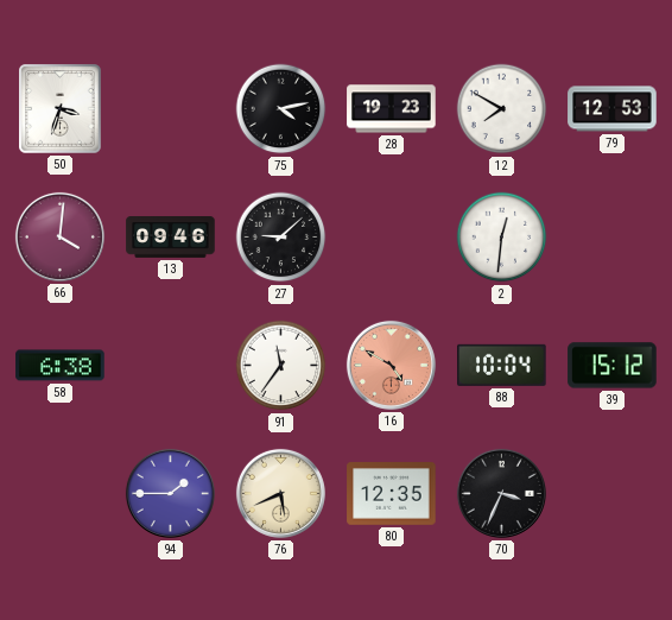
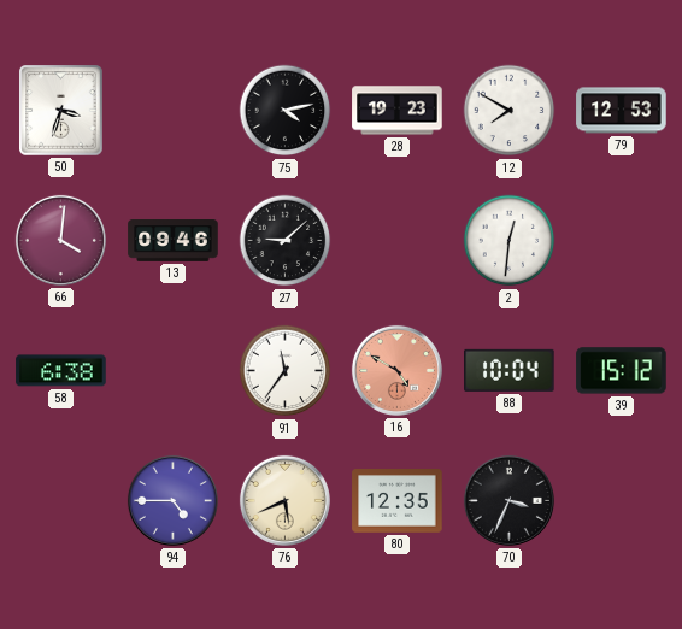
94: 1:45 -> 4:45 (172, 500)
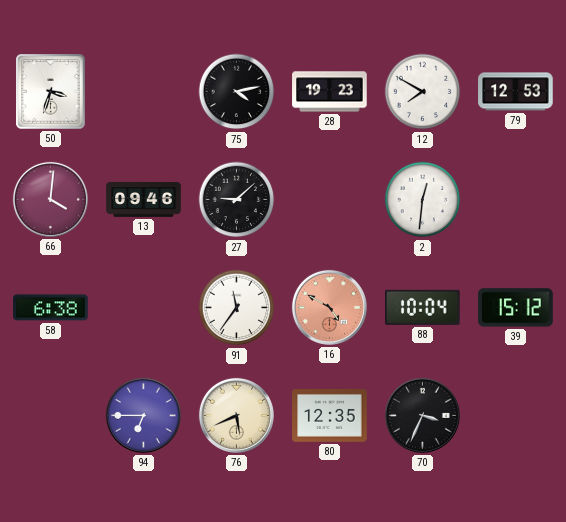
94: 4:45 -> 6:45 (143, 415)
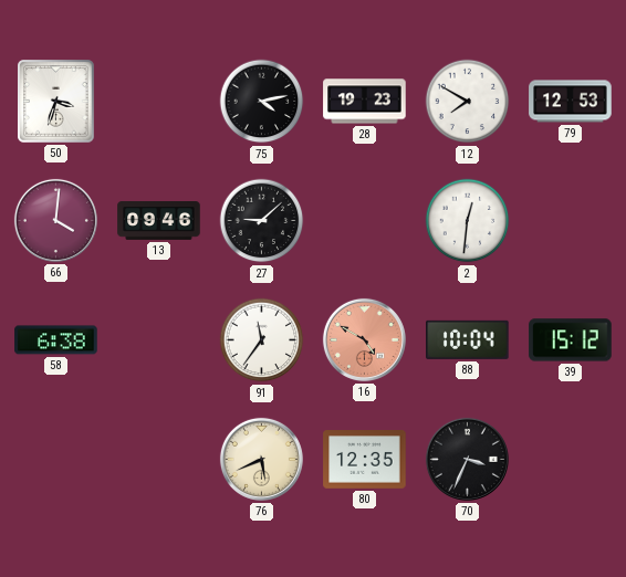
94: 6:45 -> none (143, 415)
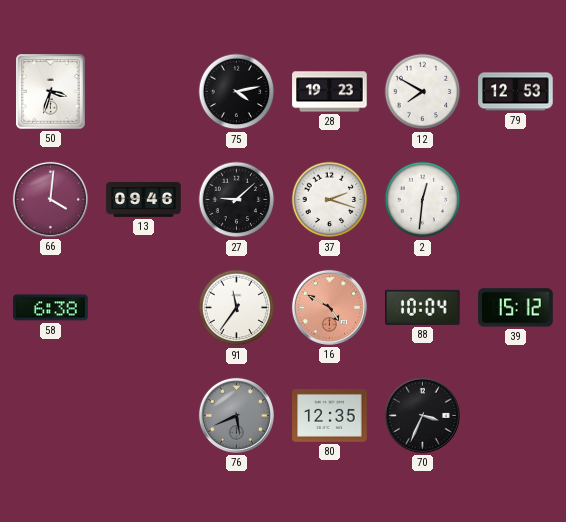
37: none -> 2:18 (330, 200)
76 dial: cream -> grey (236, 415)
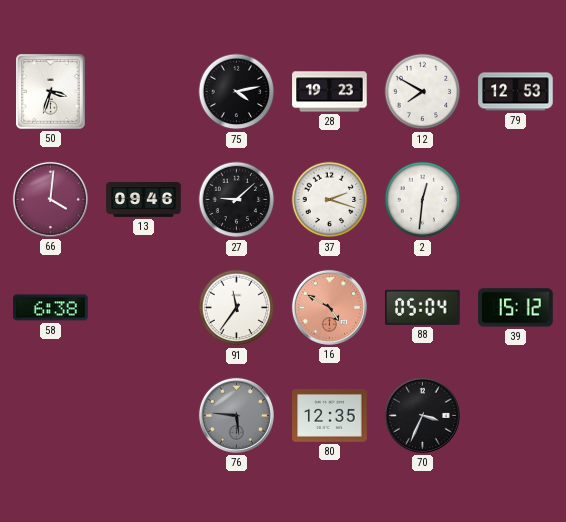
88: 10:04 -> 05:04 (423, 307)
76: 5:41 -> 5:46 (236, 415)
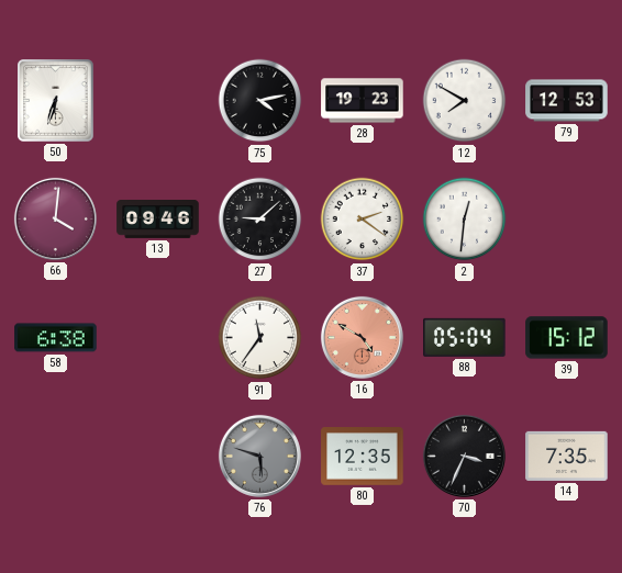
50: 3:33 -> 6:33 (56, 101)
37: 2:18 -> 2:21 (363, 220)
76: 5:46 -> 5:48 (259, 456)
14: none -> 7:35 (567, 456)
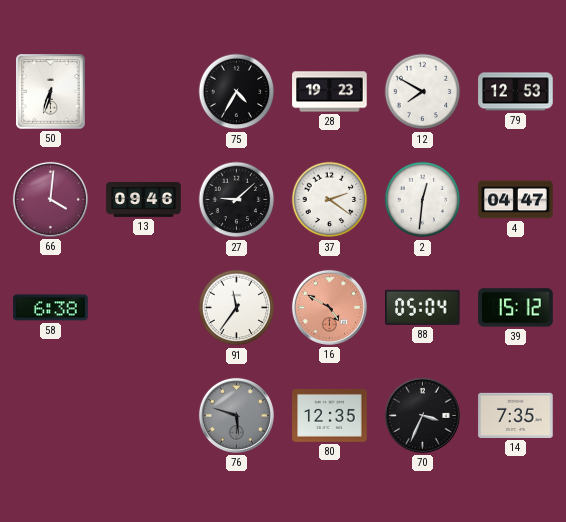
75: 4:13 -> 4:35 (237, 92)
4: none -> 04:47 (516, 200)
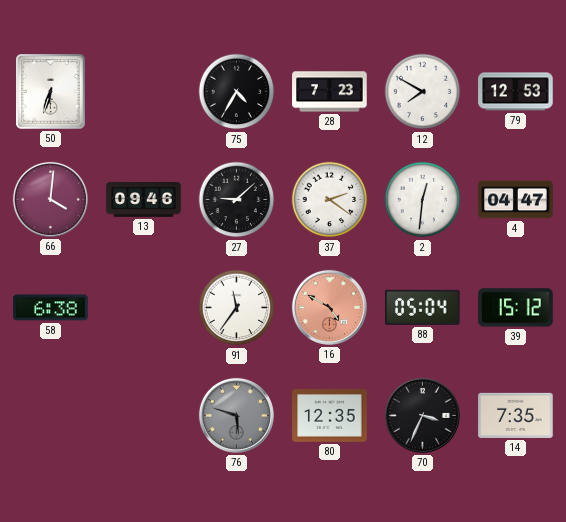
28: 19:23 -> 7:23 (330, 92)
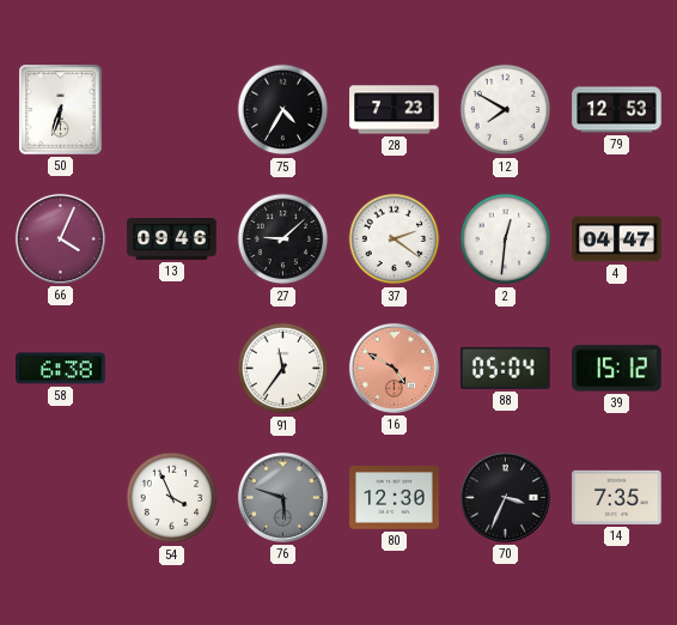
66: 4:01 -> 4:04 (60, 238)
54: none -> 3:56 (172, 498)
80: 12:35 -> 12:30 (395, 498)
